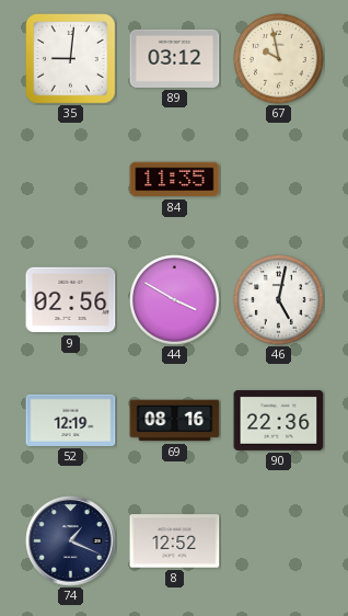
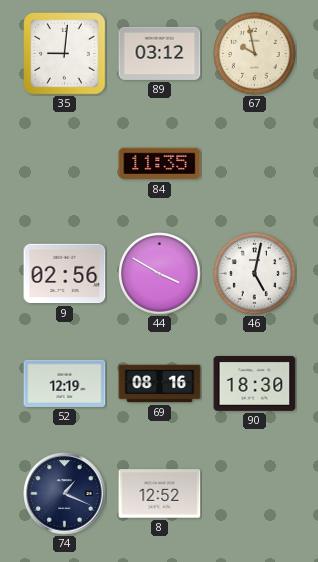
90: 22:36 -> 18:30 (255, 384)
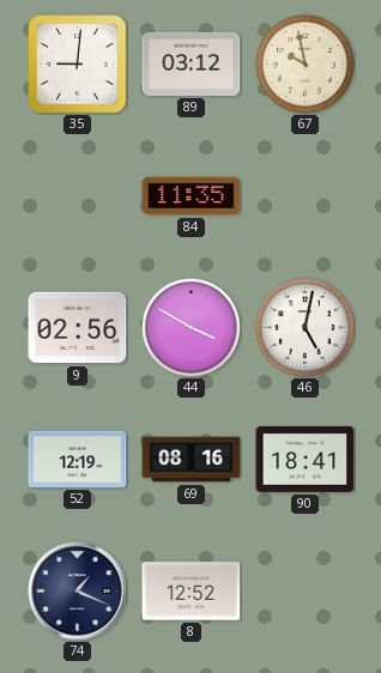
90: 18:30 -> 18:41 (306, 460)
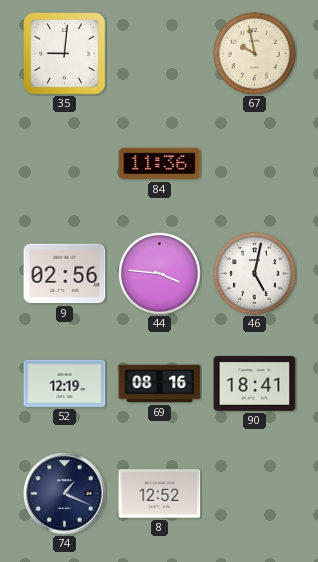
89: 03:12 -> none (192, 63)
84: 11:35 -> 11:36 (160, 164)
44: 3:50 -> 3:46 (160, 274)
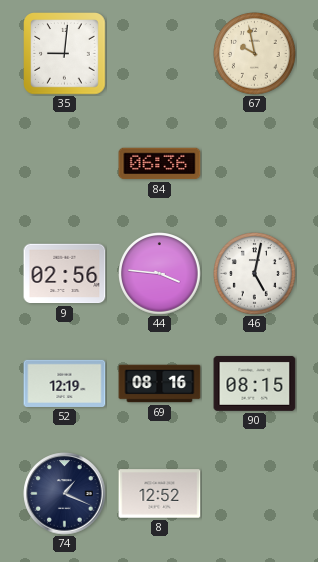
84: 11:36 -> 06:36 (160, 164)
90: 18:41 -> 08:15 (255, 384)
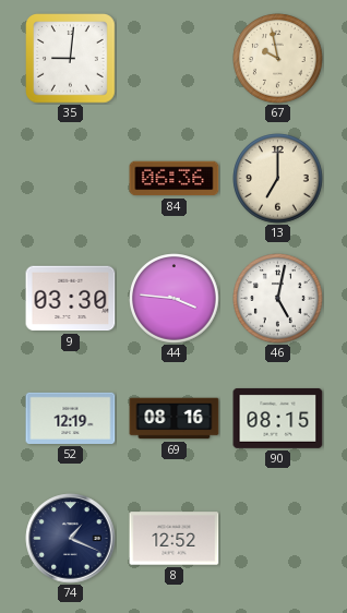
13: none -> 7:00 (278, 179)
9: 02:56 -> 03:30 (71, 299)
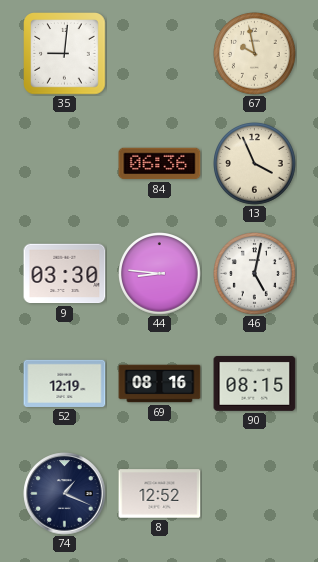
13: 7:00 -> 3:56 (255, 164)
44: 3:46 -> 8:46 (160, 274)
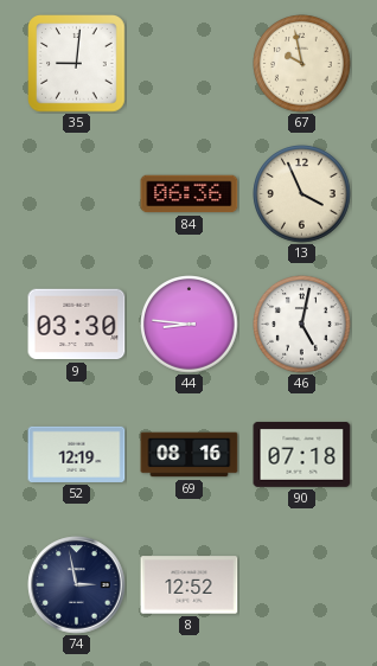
90: 08:15 -> 07:18 (302, 455)
74: 1:19 -> 2:58 (77, 585)
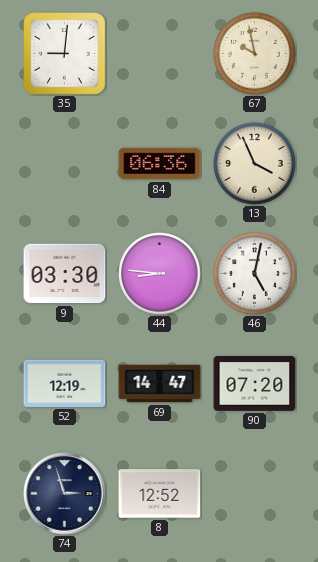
69: 08:16 -> 14:47 (160, 384)
90: 07:18 -> 07:20 (255, 384)
74: 2:58 -> 2:57 (65, 494)
